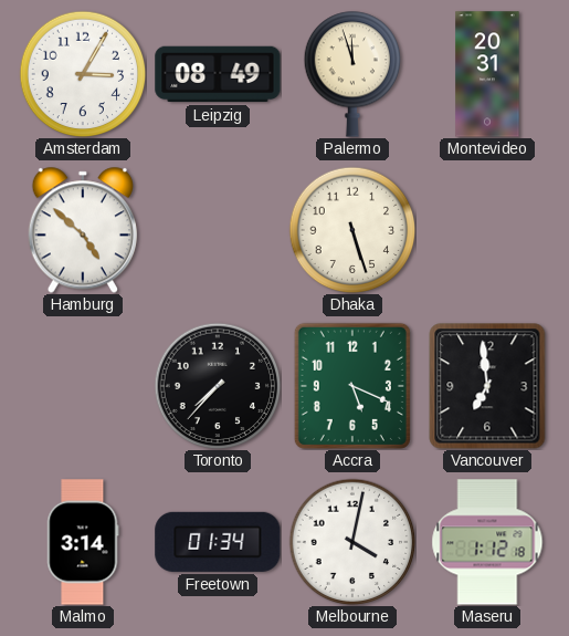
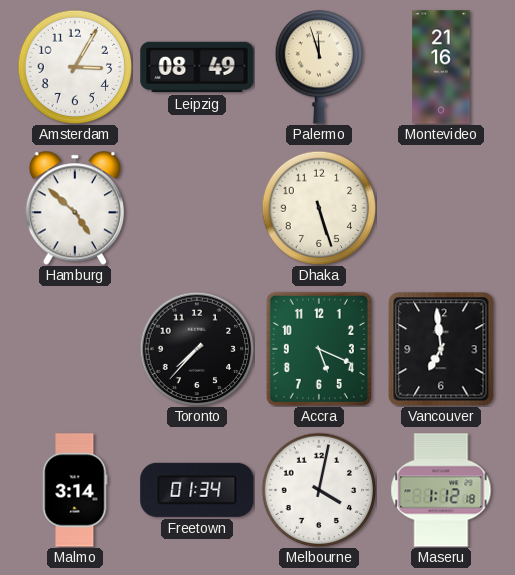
Montevideo: 20:31 -> 21:16 (441, 67)
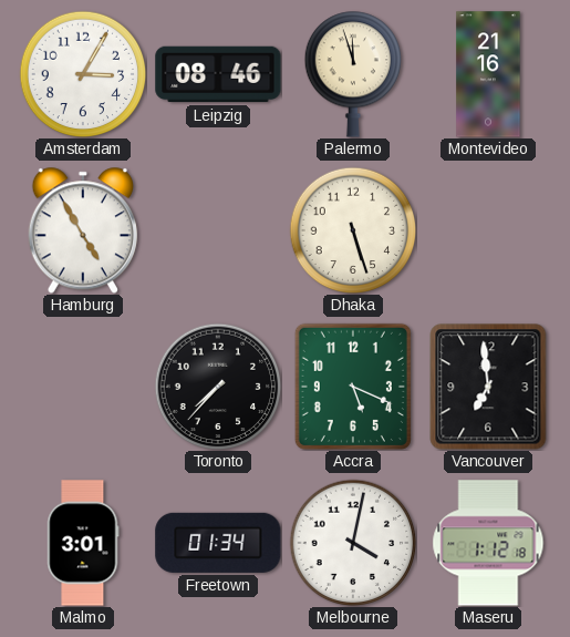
Leipzig: 08:49 -> 08:46 (218, 74)
Hamburg: 4:52 -> 4:55 (83, 230)
Malmo: 3:14 -> 3:01 (83, 543)
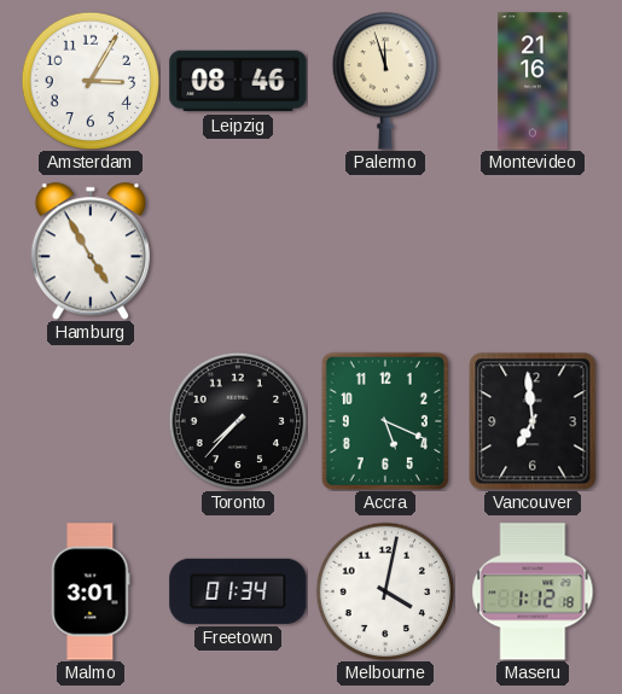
Dhaka: 5:27 -> none (353, 230)
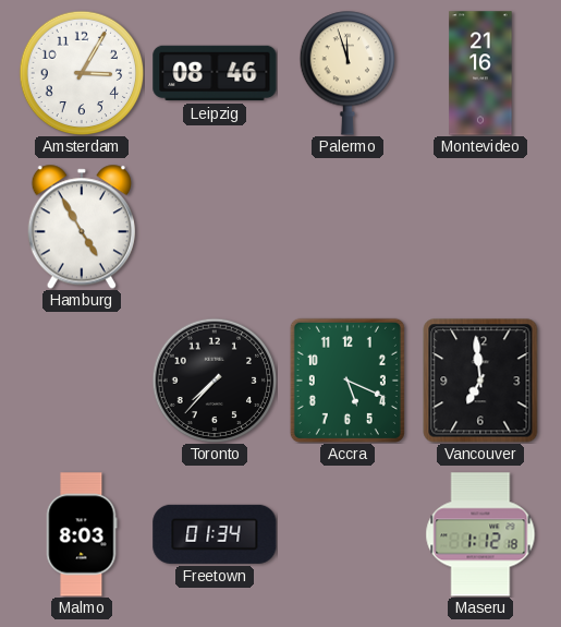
Malmo: 3:01 -> 8:03 (82, 534)
Melbourne: 4:02 -> none (385, 591)
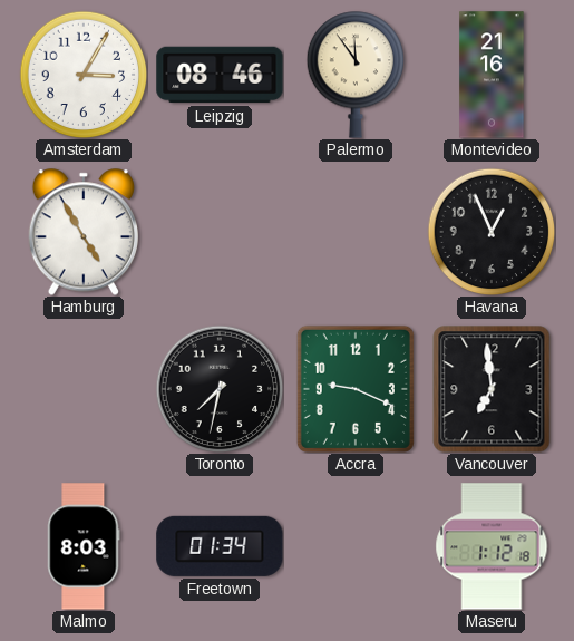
Palermo: 11:57 -> 11:54 (356, 75)
Havana: none -> 12:56 (492, 232)
Toronto: 7:37 -> 7:32 (220, 389)
Accra: 5:19 -> 9:19 (356, 389)
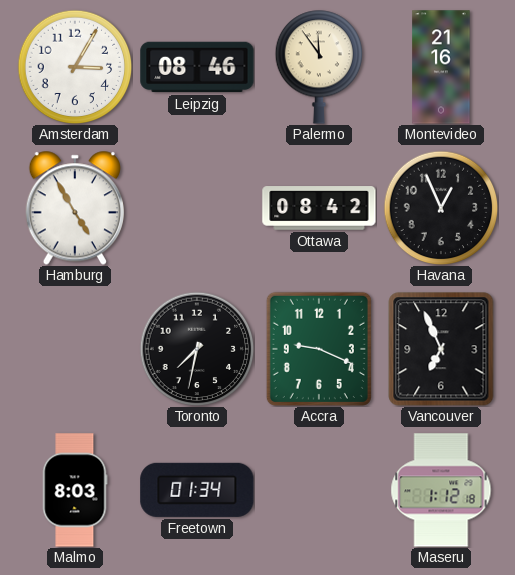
Ottawa: none -> 08:42 (319, 208)
Vancouver: 6:59 -> 6:56 (441, 349)
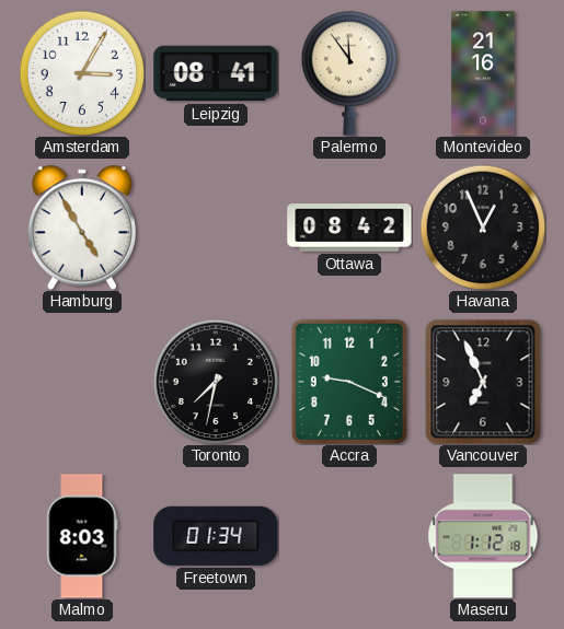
Leipzig: 08:46 -> 08:41 (216, 73)
